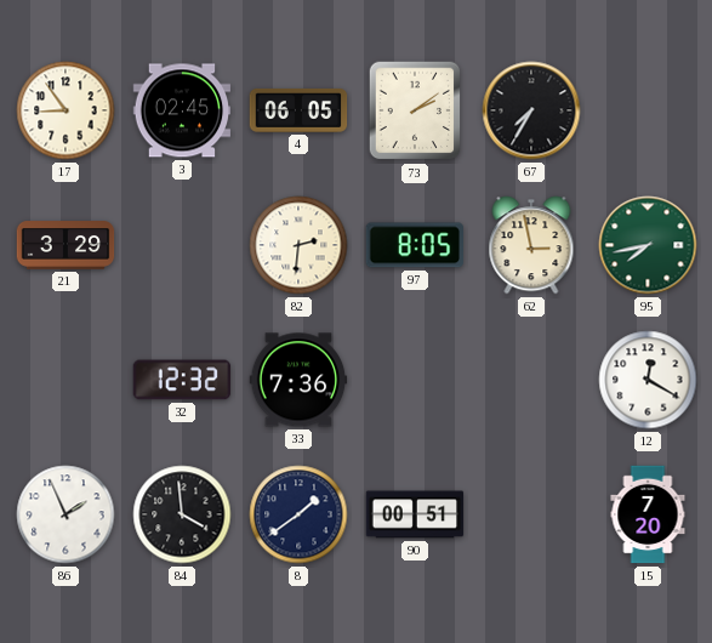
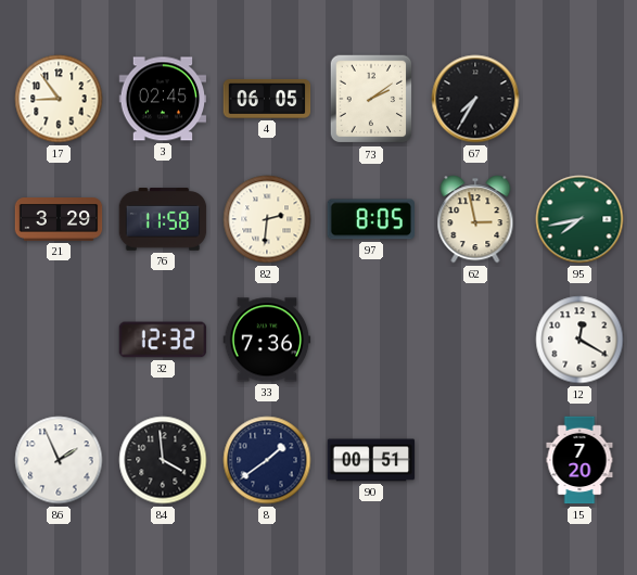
76: none -> 11:58 (163, 219)
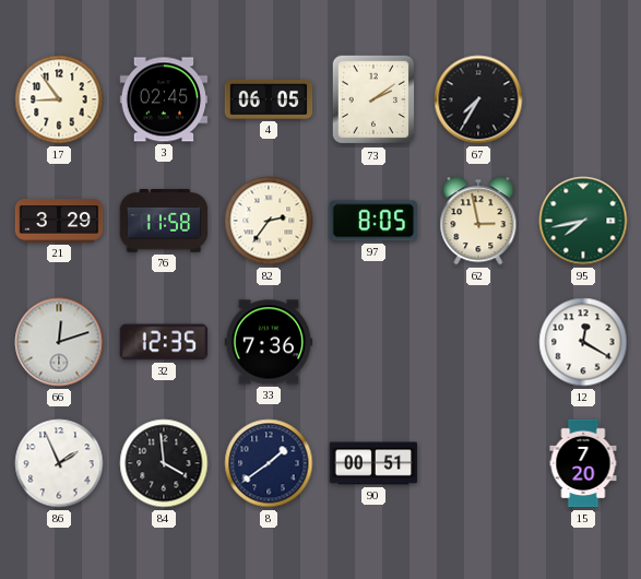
82: 2:31 -> 2:36 (269, 221)
66: none -> 12:12 (59, 342)
32: 12:32 -> 12:35 (164, 342)
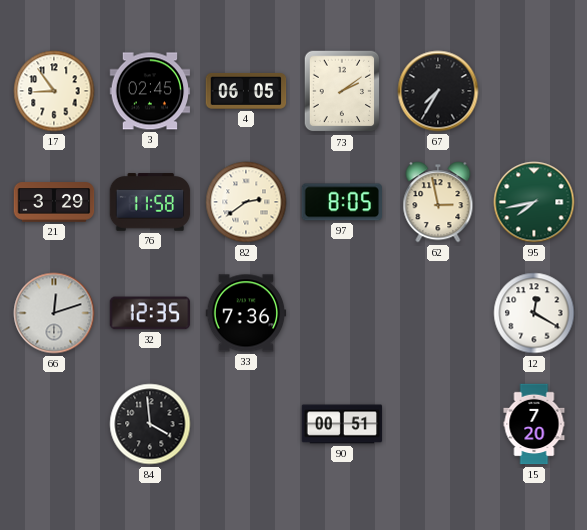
82: 2:36 -> 2:39 (246, 202)
86: 1:56 -> none (59, 463)
8: 1:39 -> none (269, 463)
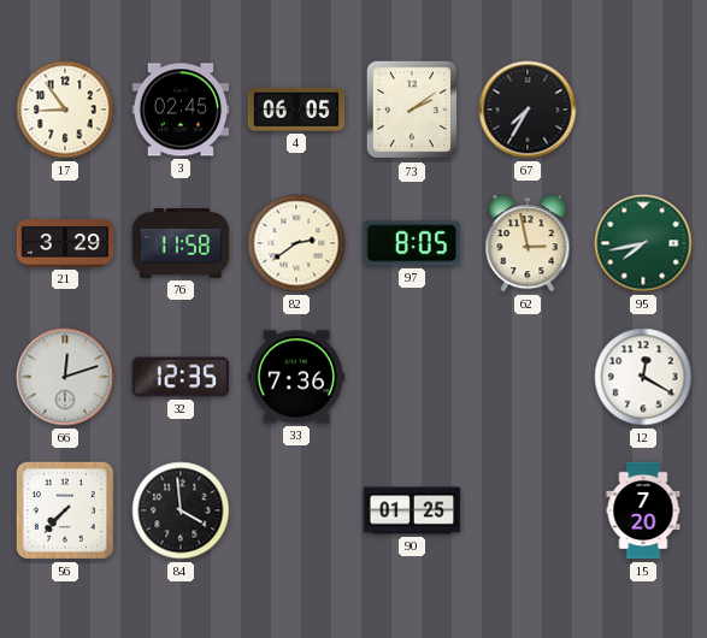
56: none -> 7:37 (65, 510)
90: 00:51 -> 01:25 (412, 510)
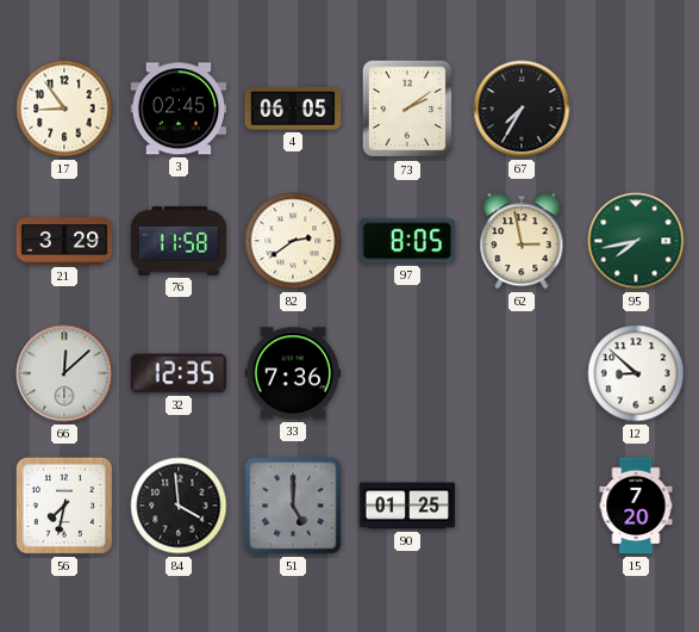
66: 12:12 -> 12:08 (64, 373)
12: 12:20 -> 8:52 (636, 373)
56: 7:37 -> 7:32 (64, 506)
51: none -> 5:00 (293, 506)
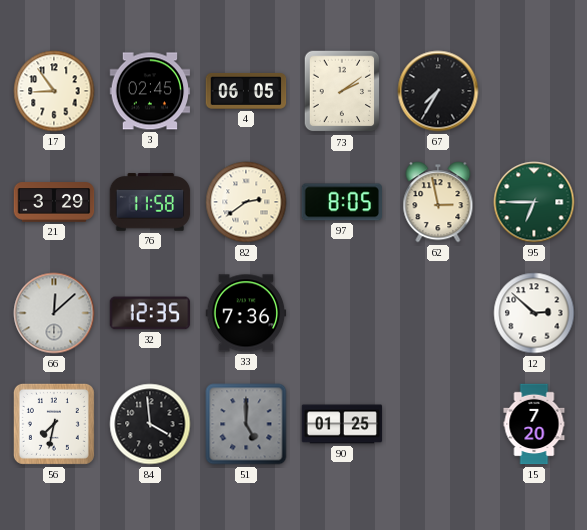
95: 7:43 -> 6:45 (534, 202)
12: 8:52 -> 2:52 (534, 313)
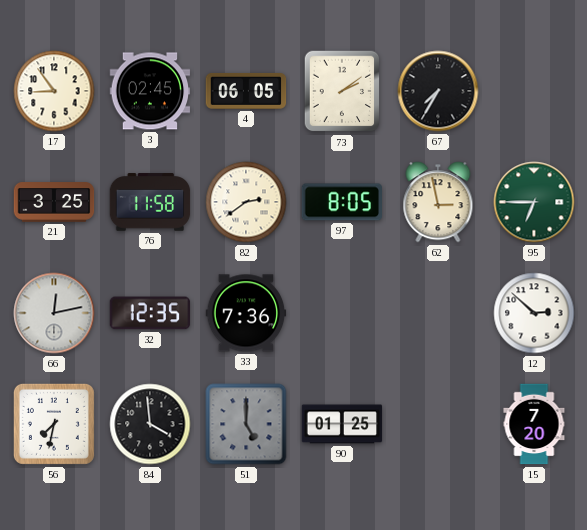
21: 3:29 -> 3:25 (54, 202)
66: 12:08 -> 12:13 (54, 313)
